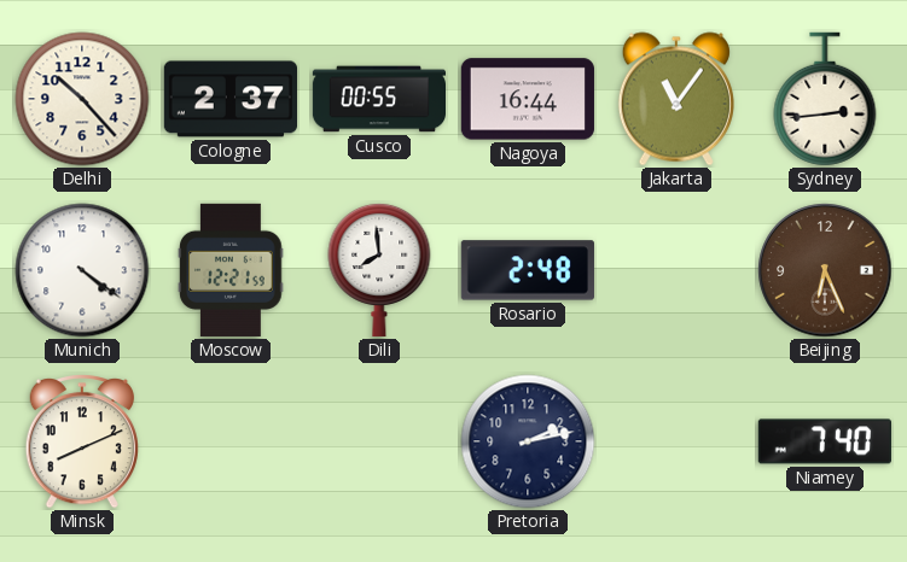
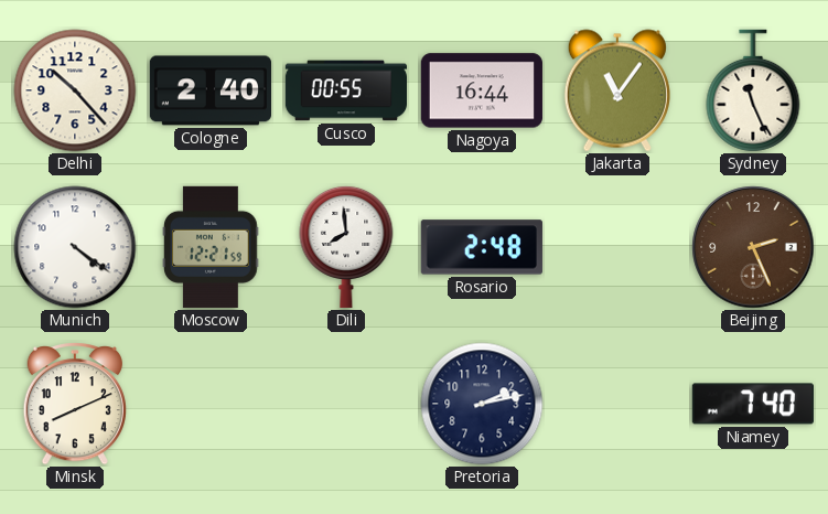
Cologne: 2:37 -> 2:40 (209, 90)
Sydney: 2:44 -> 11:26 (753, 90)
Beijing: 6:26 -> 2:26 (753, 247)
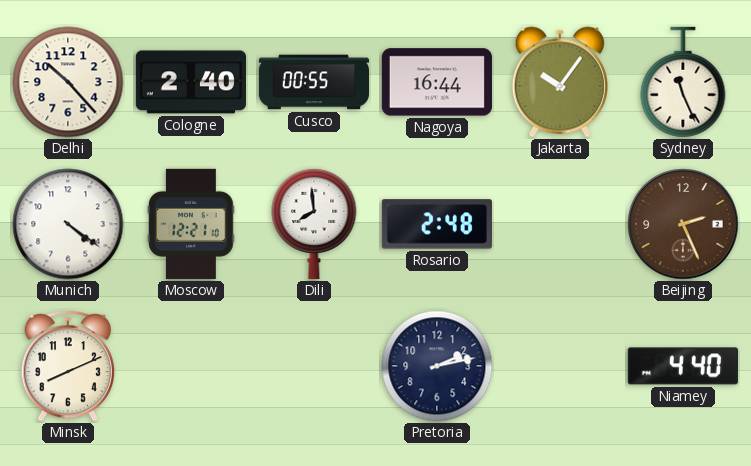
Jakarta: 11:06 -> 10:06 (560, 82)
Moscow: 12:21:59 -> 12:21:10 (191, 224)
Niamey: 7:40 -> 4:40 (683, 366)
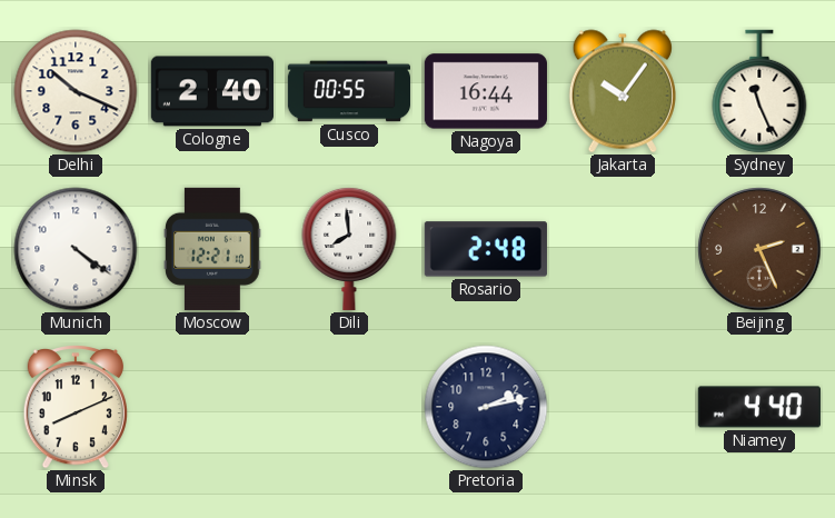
Delhi: 10:23 -> 10:19 (76, 91)
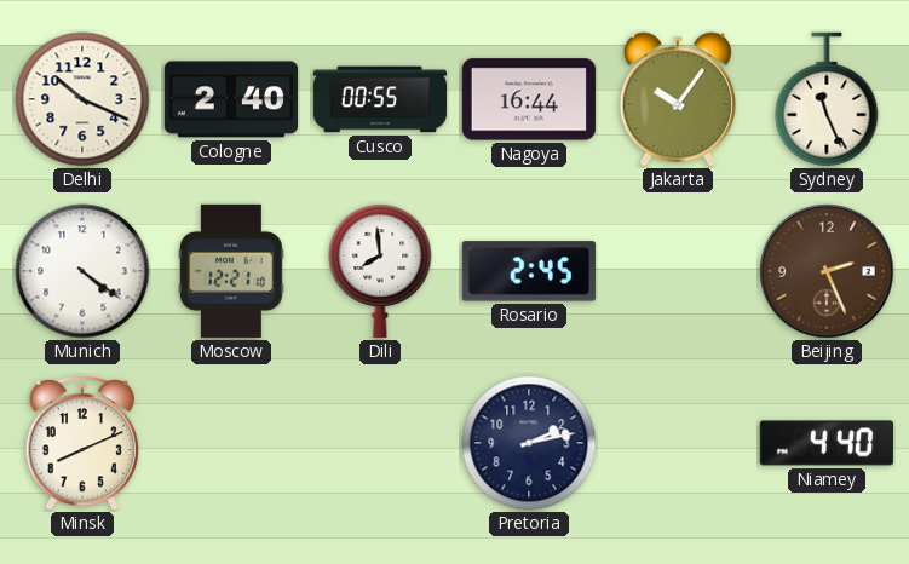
Rosario: 2:48 -> 2:45 (529, 271)
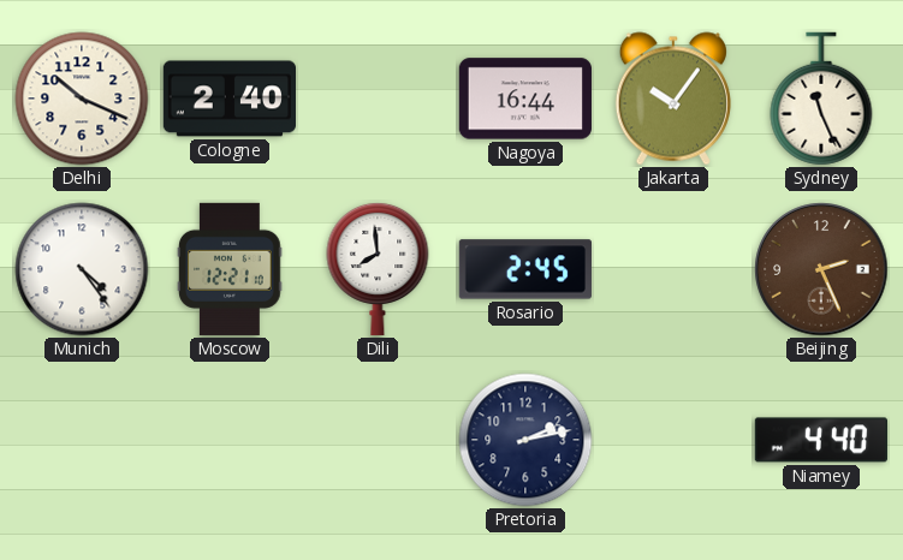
Cusco: 00:55 -> none (379, 99)
Munich: 4:21 -> 4:24 (82, 269)
Minsk: 8:11 -> none (82, 444)
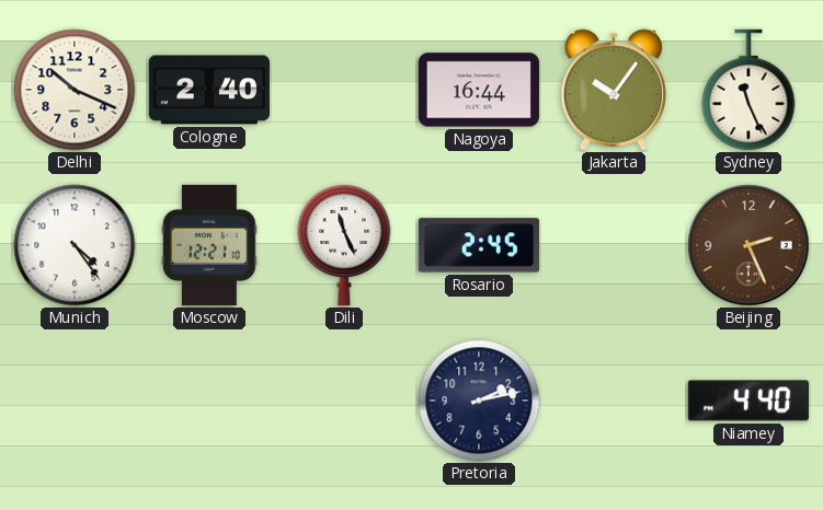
Dili: 7:59 -> 11:26 (344, 244)
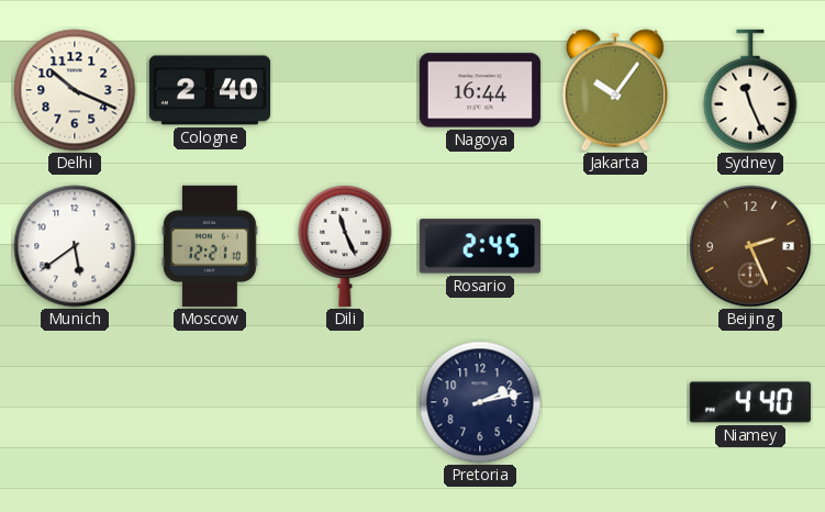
Munich: 4:24 -> 5:39 (75, 246)
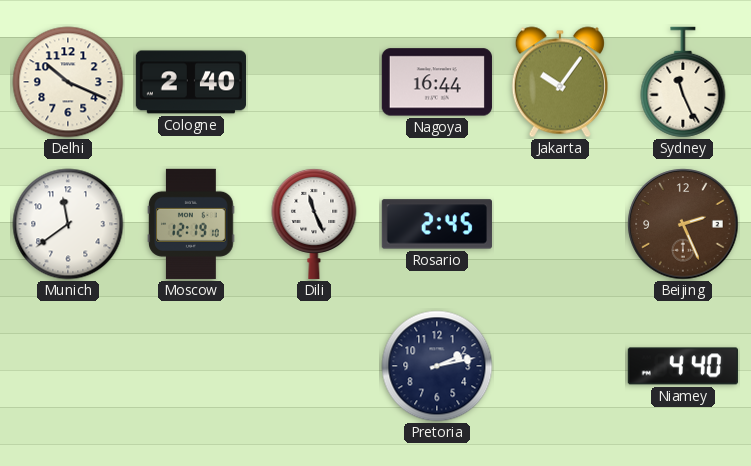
Munich: 5:39 -> 11:39 (68, 224)
Moscow: 12:21 -> 12:19 (191, 224)
